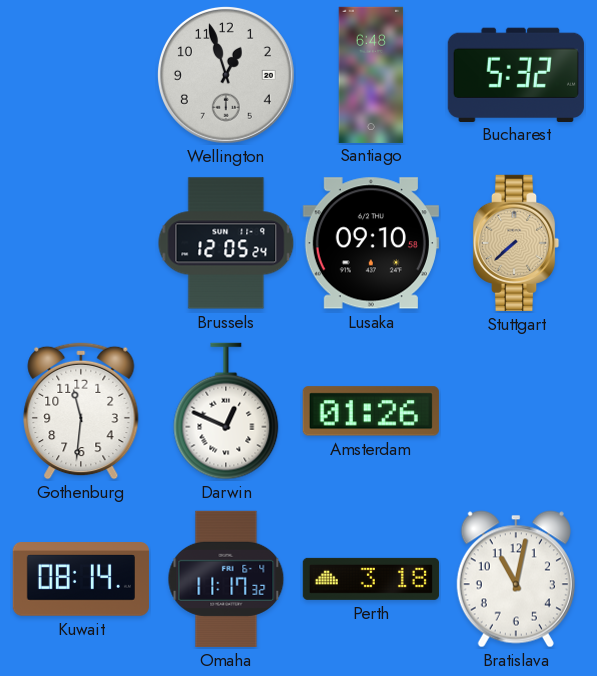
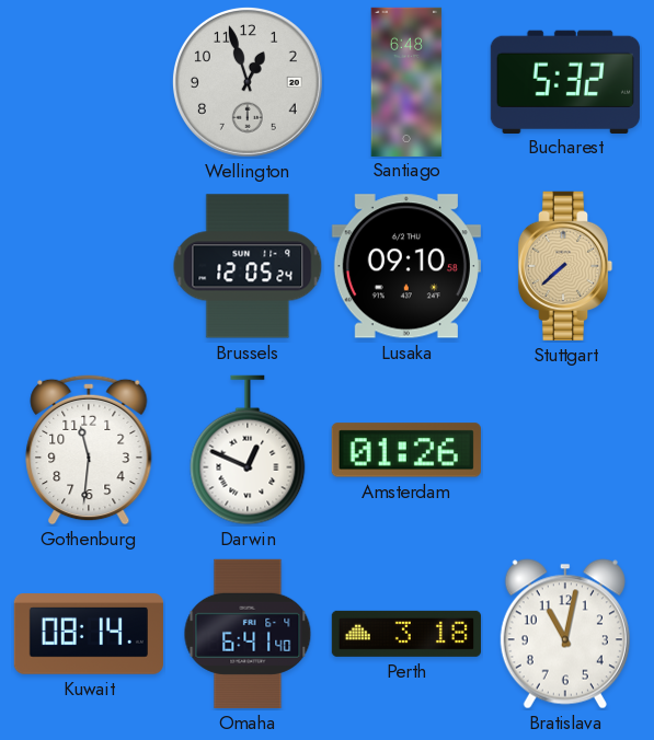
Omaha: 11:17 -> 6:41 (248, 634)
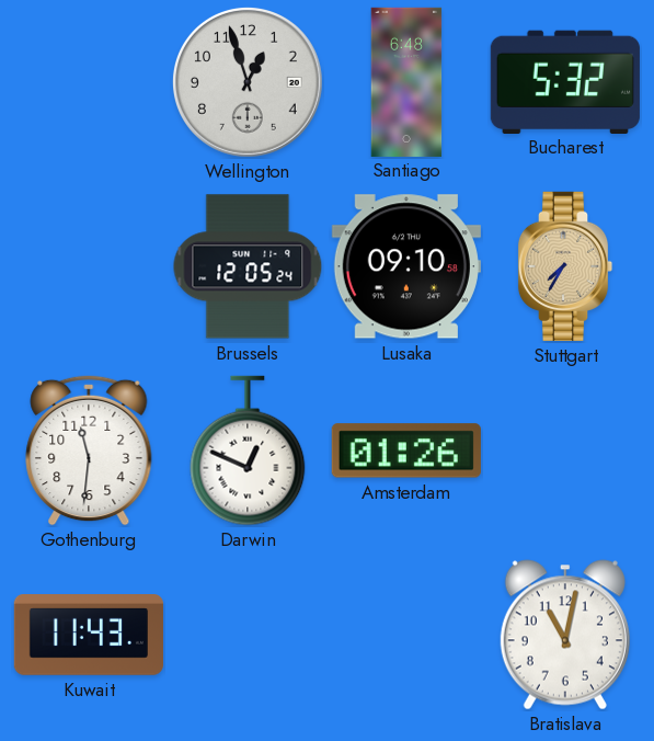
Stuttgart: 7:38 -> 7:35 (565, 266)
Kuwait: 08:14 -> 11:43 (89, 636)
Omaha: 6:41 -> none (248, 634)
Perth: 3:18 -> none (406, 634)
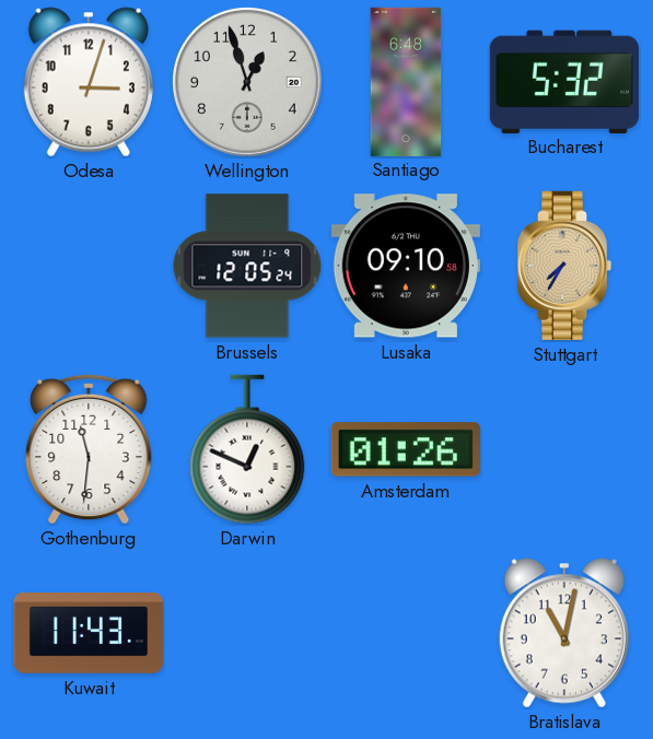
Odesa: none -> 3:03 (89, 82)
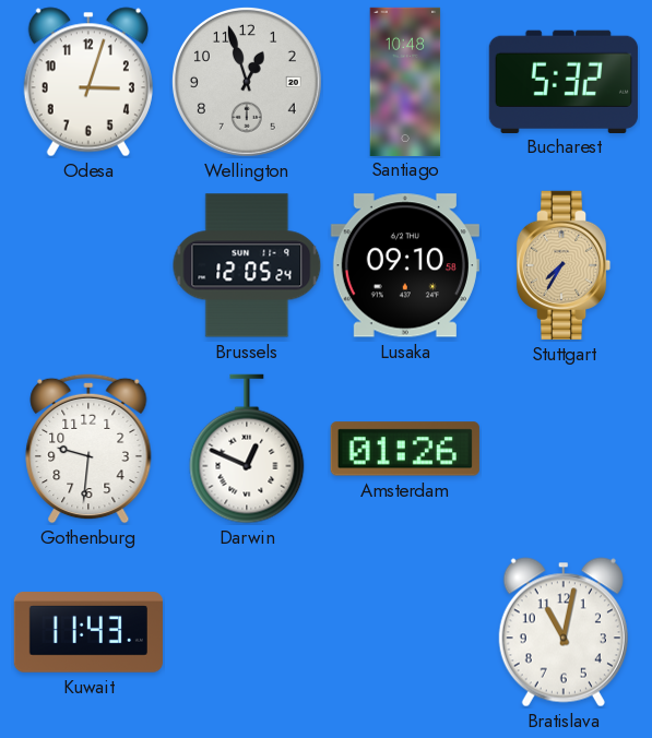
Santiago: 6:48 -> 10:48 (405, 81)
Gothenburg: 11:31 -> 9:31 (88, 449)
